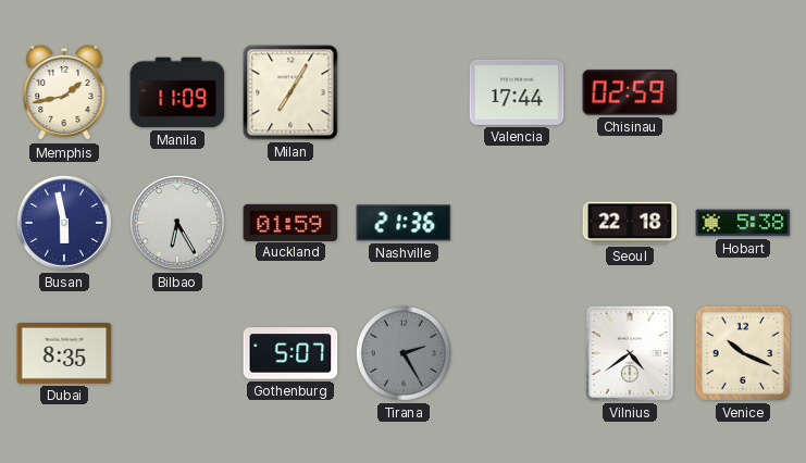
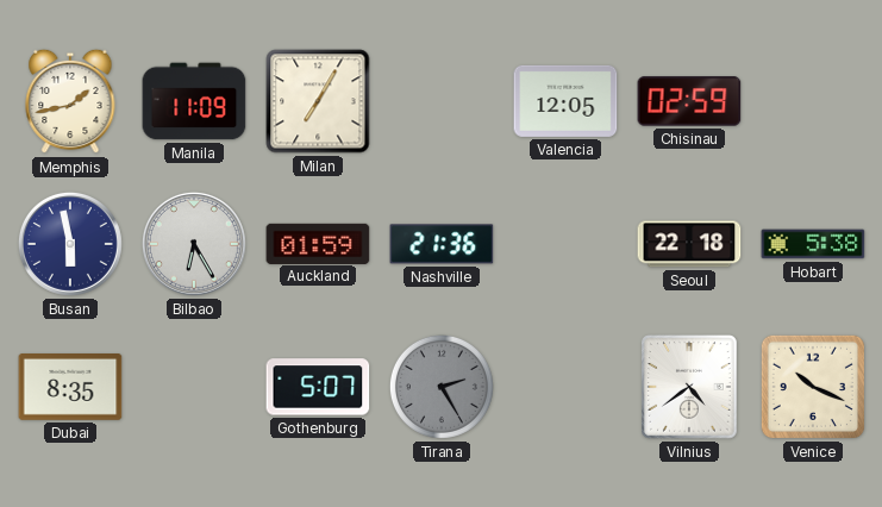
Valencia: 17:44 -> 12:05 (565, 101)
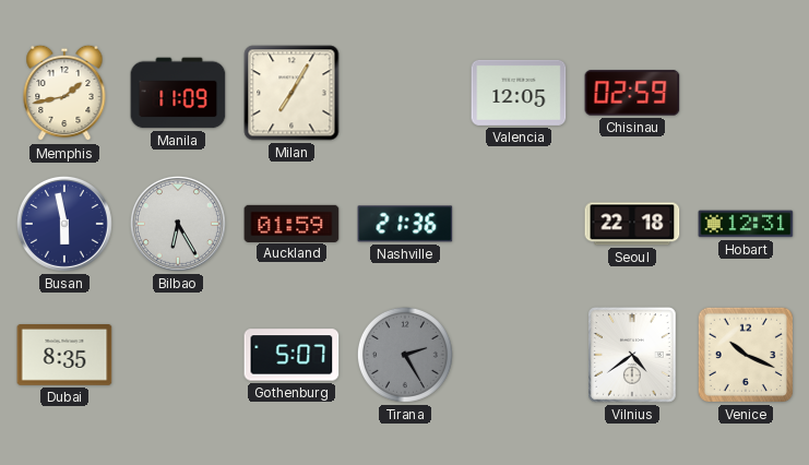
Hobart: 5:38 -> 12:31 (746, 224)
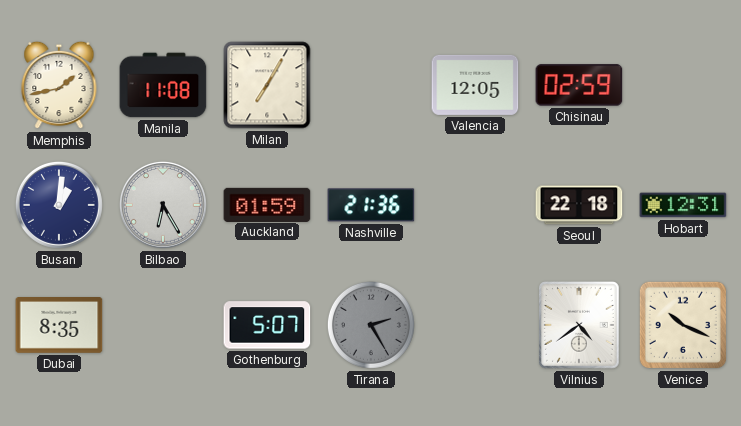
Manila: 11:09 -> 11:08 (163, 85)
Busan: 5:58 -> 1:01 (59, 205)
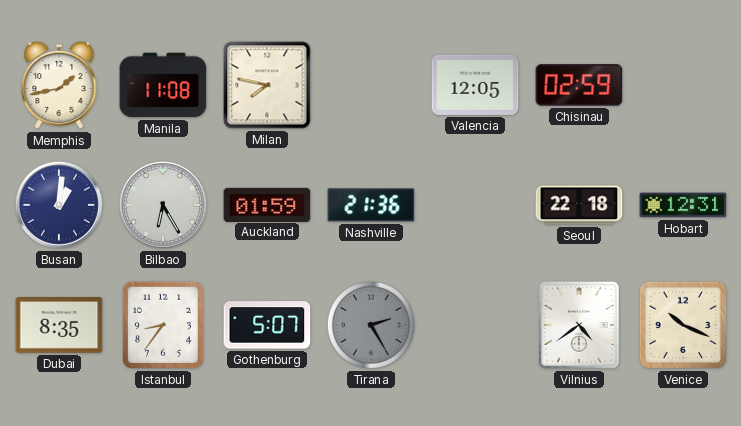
Milan: 7:05 -> 7:47 (267, 85)
Istanbul: none -> 8:36 (163, 325)
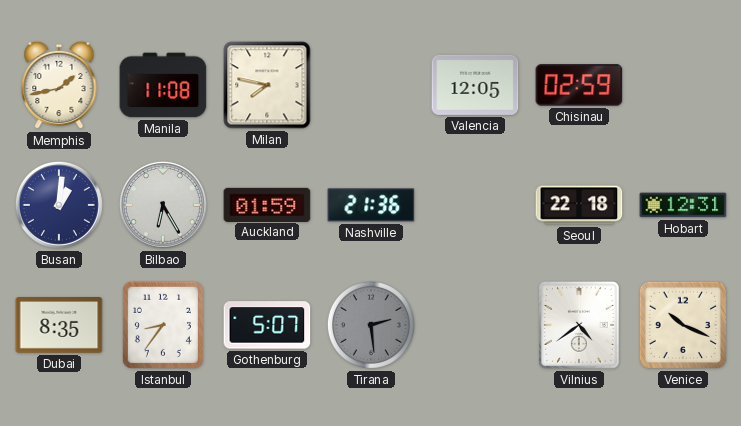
Tirana: 2:25 -> 2:29 (371, 325)
